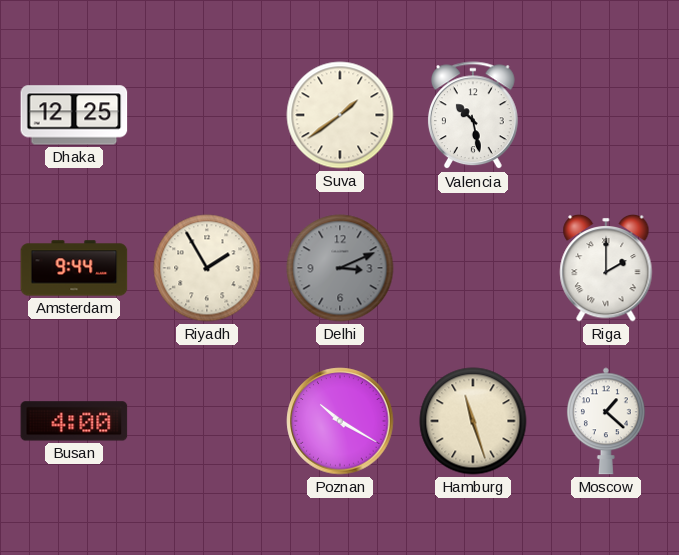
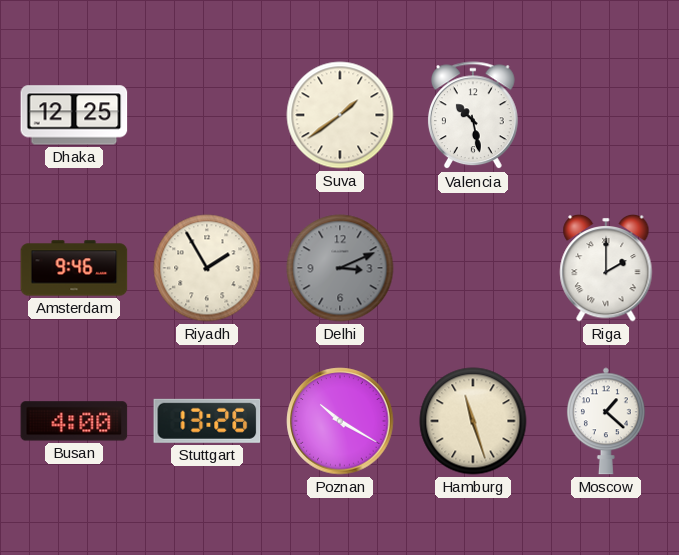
Amsterdam: 9:44 -> 9:46 (74, 268)
Stuttgart: none -> 13:26 (207, 421)
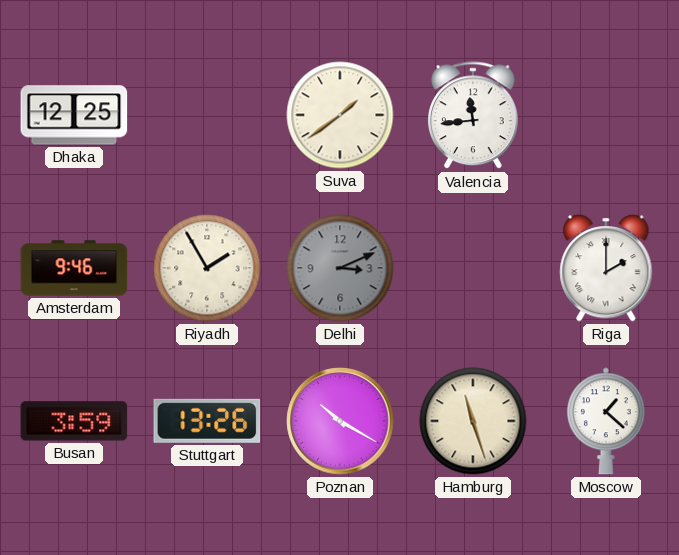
Valencia: 10:28 -> 11:44 (473, 116)
Busan: 4:00 -> 3:59 (74, 421)
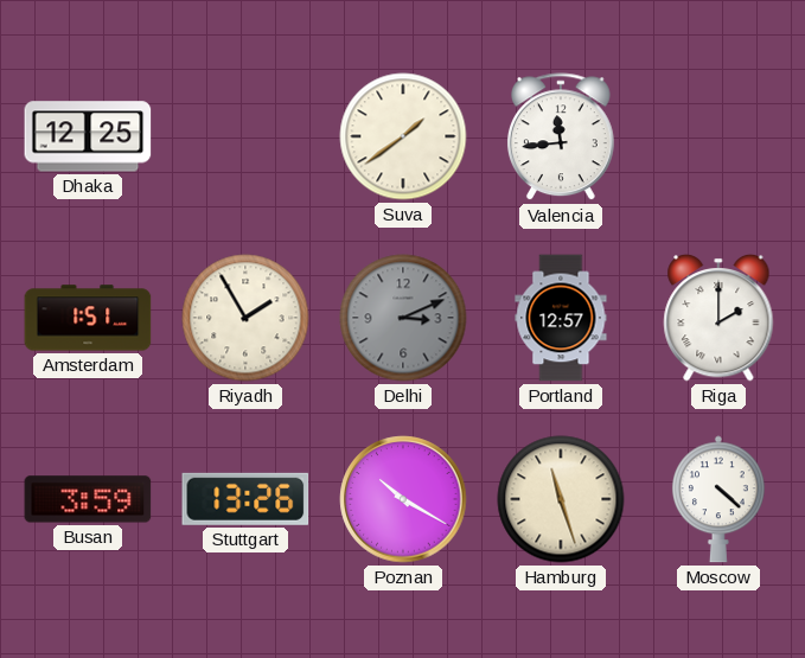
Amsterdam: 9:46 -> 1:51 (88, 318)
Portland: none -> 12:57 (561, 318)
Moscow: 1:22 -> 4:22 (718, 499)
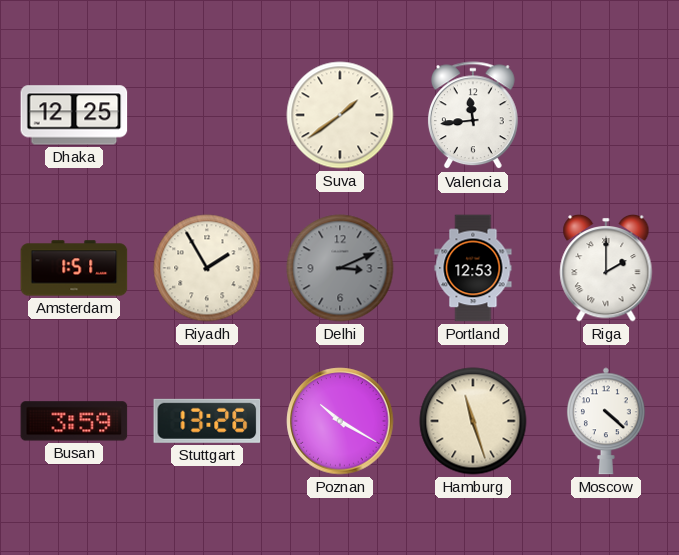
Portland: 12:57 -> 12:53 (473, 268)
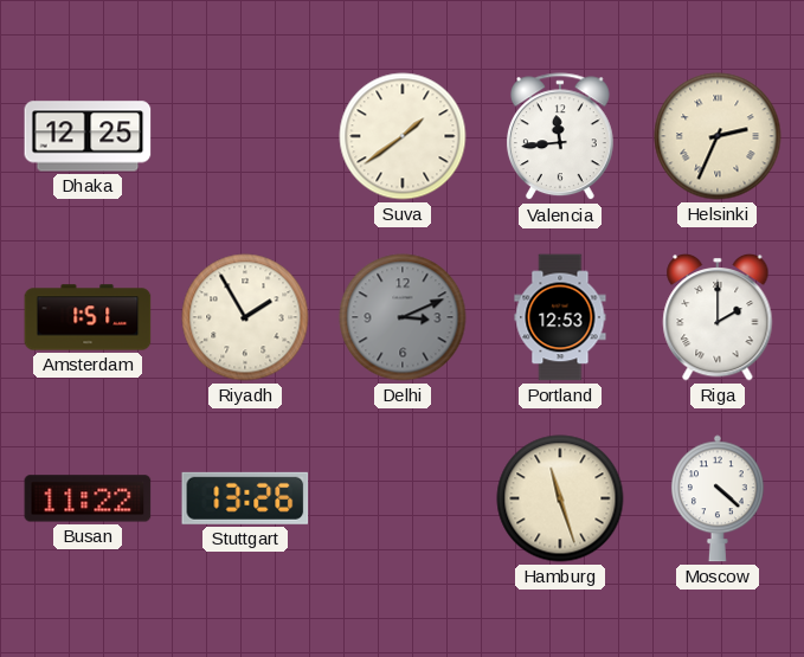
Helsinki: none -> 2:34 (718, 136)
Busan: 3:59 -> 11:22 (88, 498)
Poznan: 10:20 -> none (340, 421)
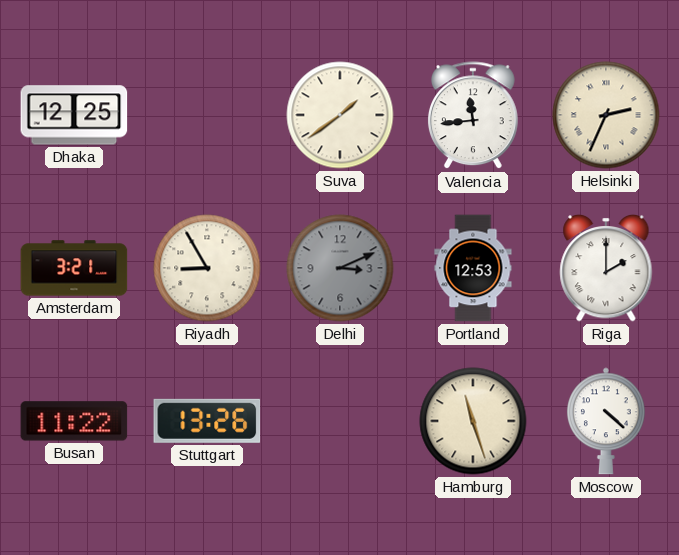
Amsterdam: 1:51 -> 3:21 (74, 268)
Riyadh: 1:55 -> 8:55 (207, 268)
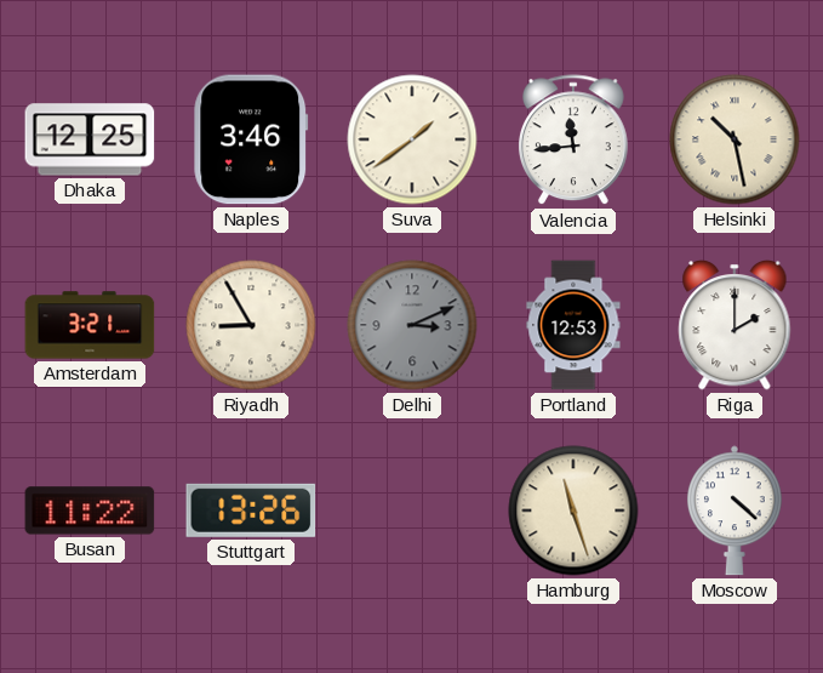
Naples: none -> 3:46 (251, 139)
Helsinki: 2:34 -> 10:28 (735, 139)
